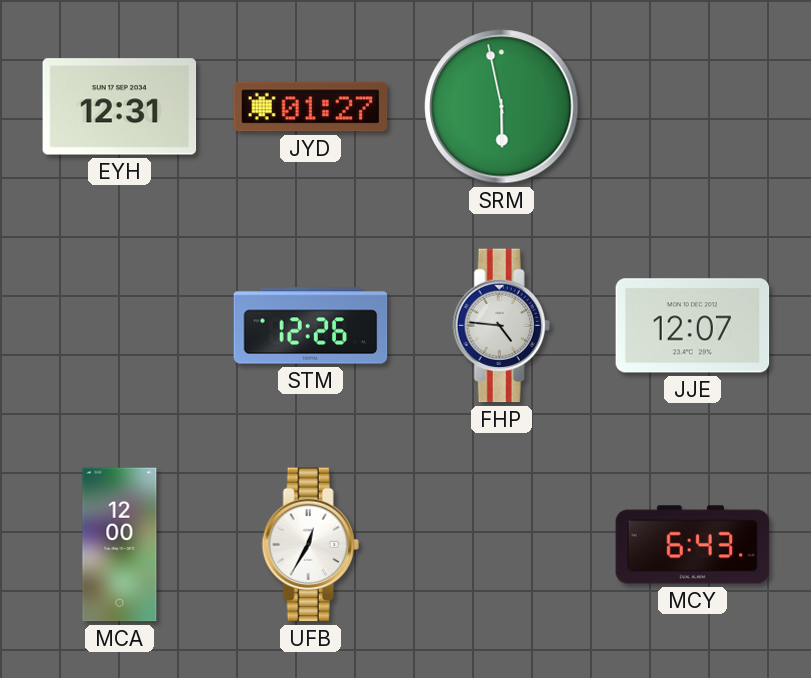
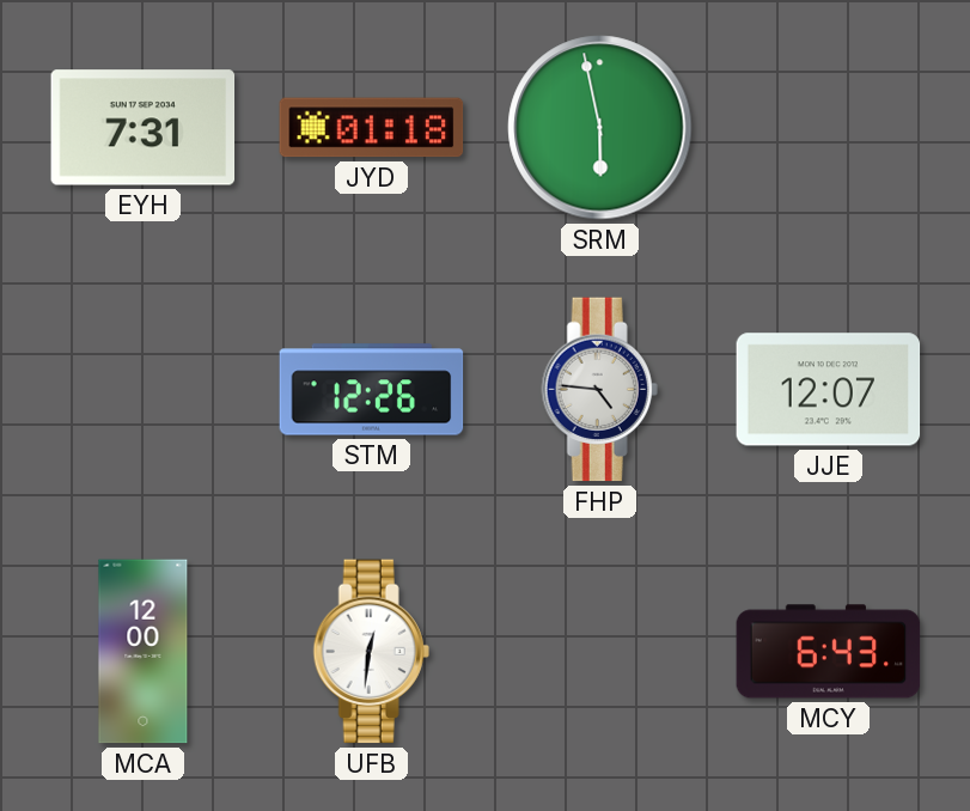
EYH: 12:31 -> 7:31 (144, 128)
JYD: 01:27 -> 01:18 (372, 128)
UFB: 12:35 -> 12:31 (371, 652)
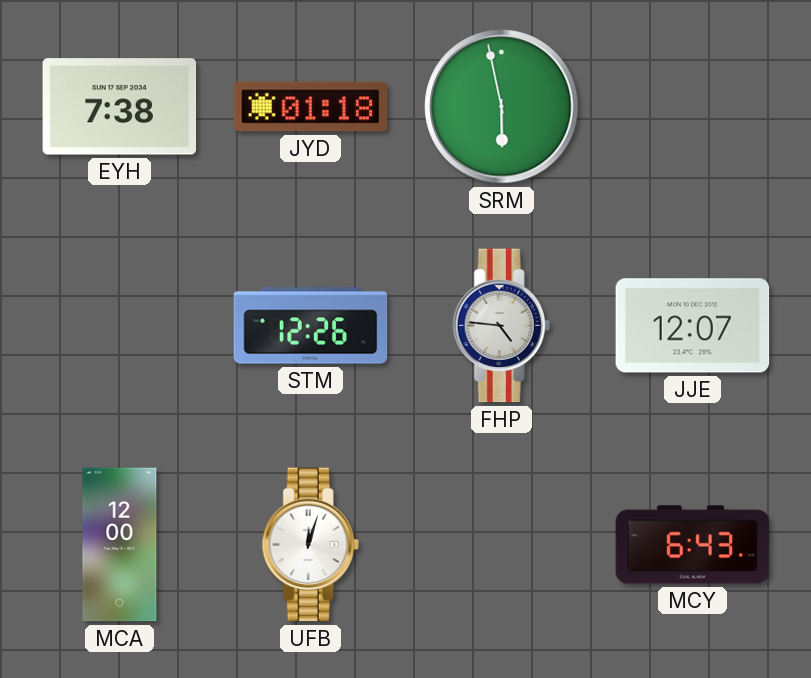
EYH: 7:31 -> 7:38 (120, 107)
UFB: 12:31 -> 12:03 (310, 545)
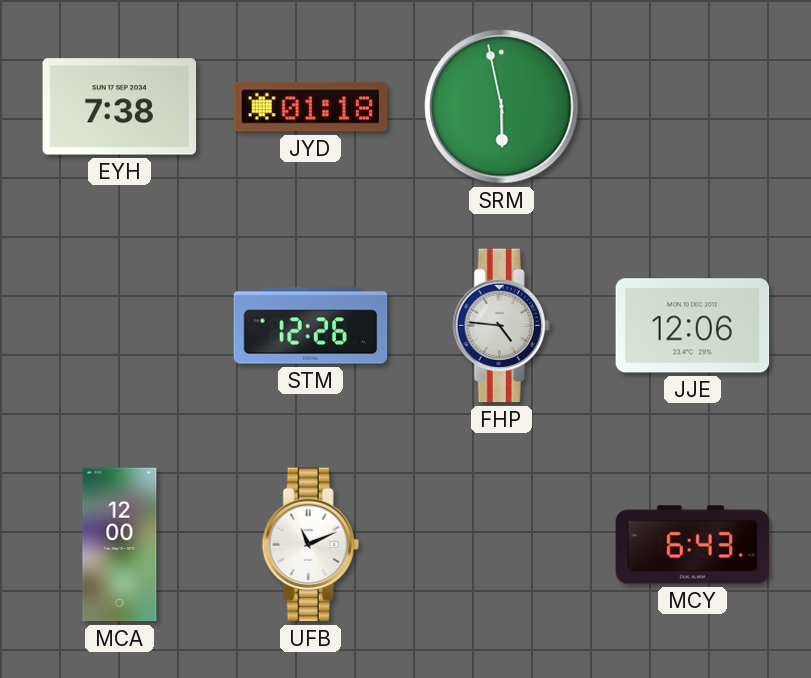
JJE: 12:07 -> 12:06 (693, 326)
UFB: 12:03 -> 11:11 (310, 545)
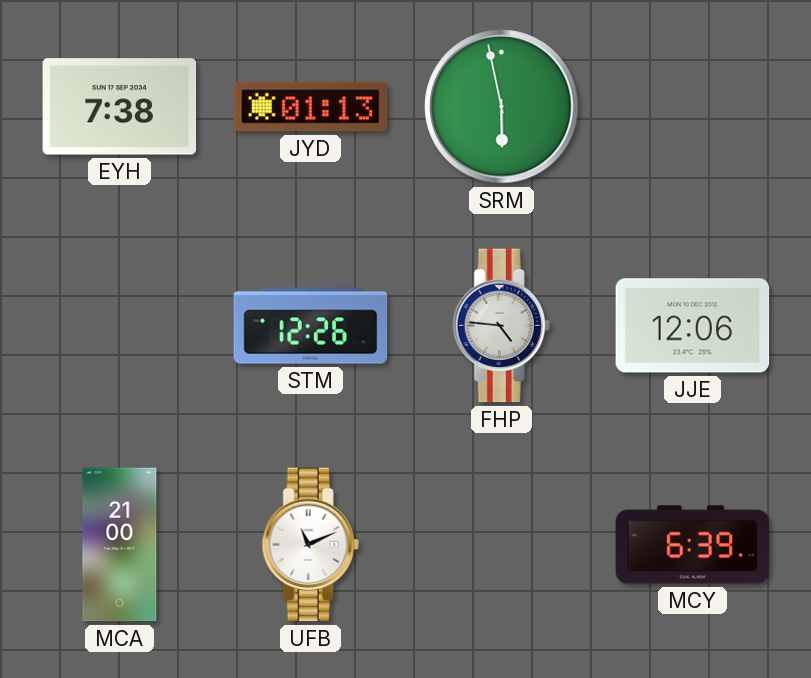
JYD: 01:18 -> 01:13 (311, 107)
MCA: 12:00 -> 21:00 (120, 545)
MCY: 6:43 -> 6:39 (693, 545)
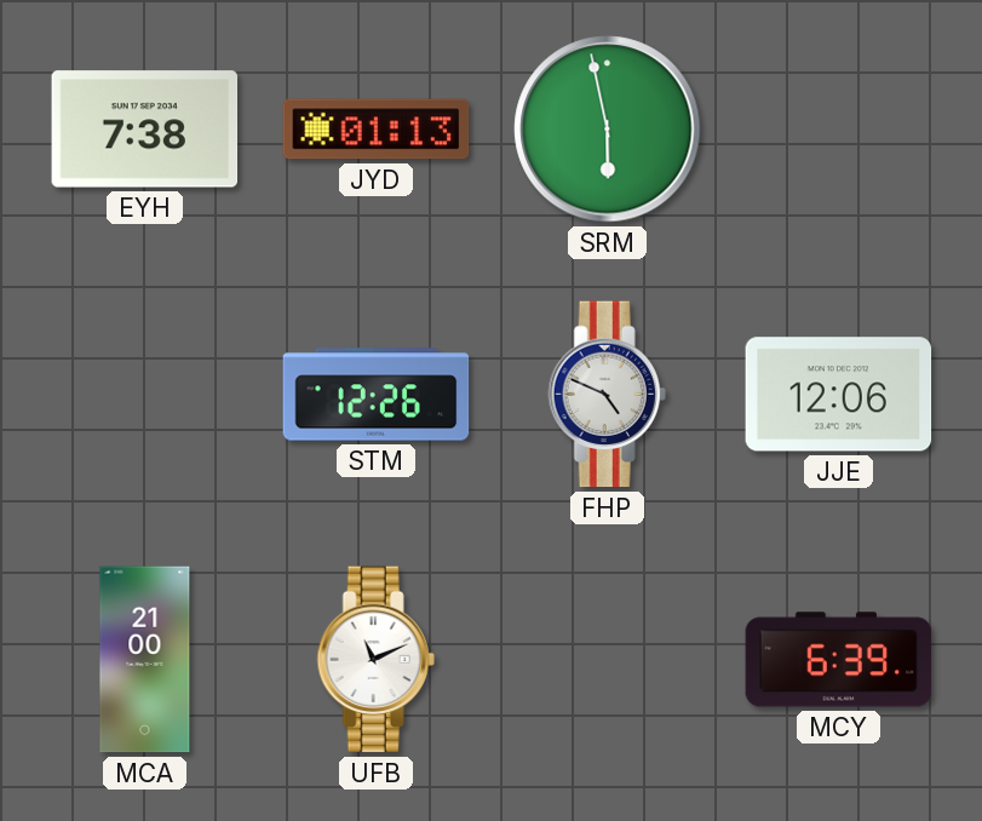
FHP: 4:46 -> 4:49 (607, 395)
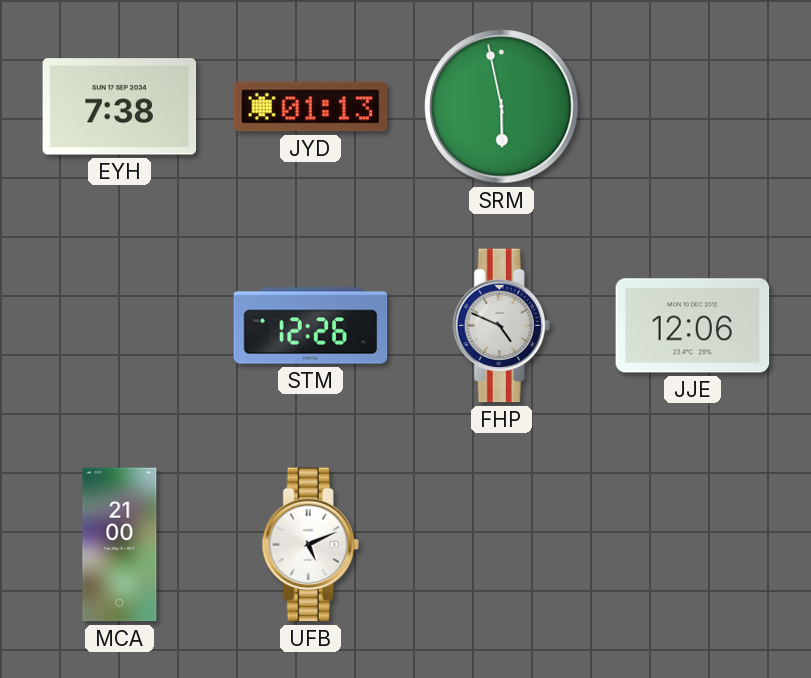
UFB: 11:11 -> 5:11 (310, 545)
MCY: 6:39 -> none (839, 660)
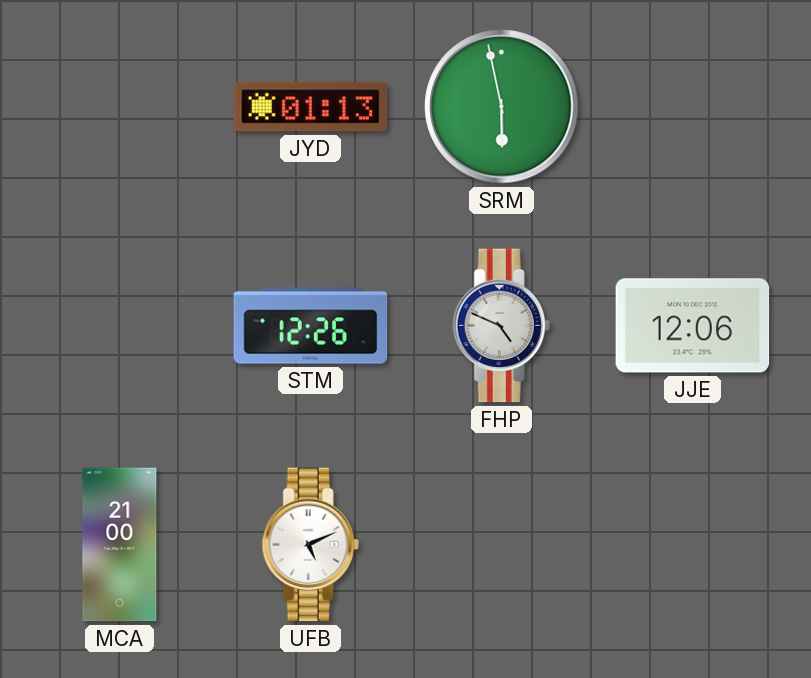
EYH: 7:38 -> none (120, 107)
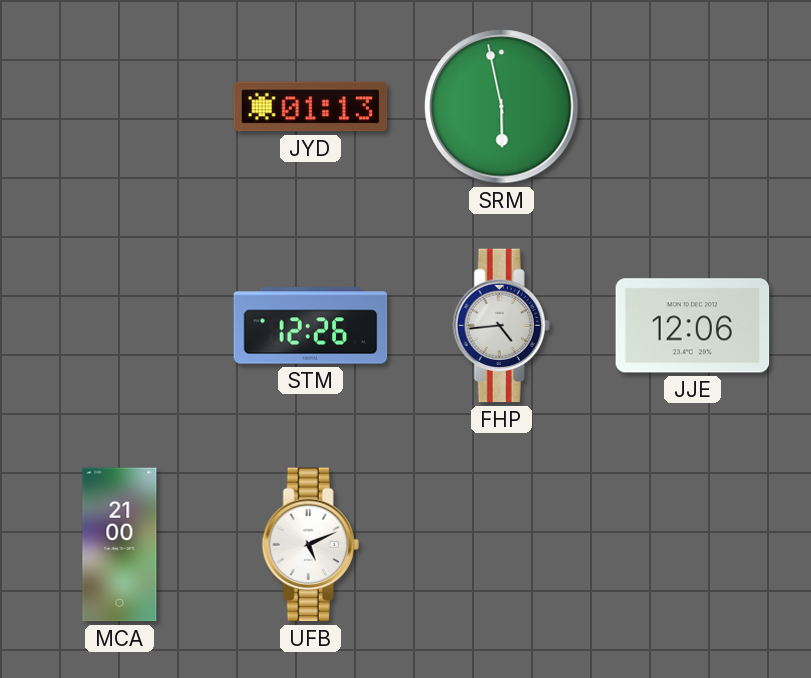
FHP: 4:49 -> 4:44 (501, 326)
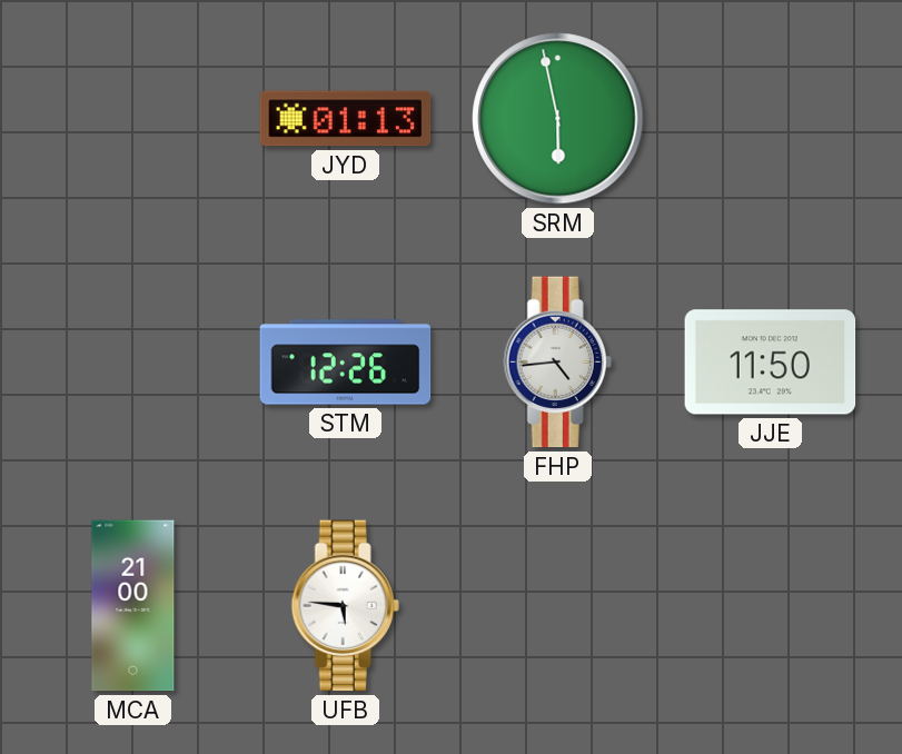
JJE: 12:06 -> 11:50 (771, 363)
UFB: 5:11 -> 5:46 (345, 606)
